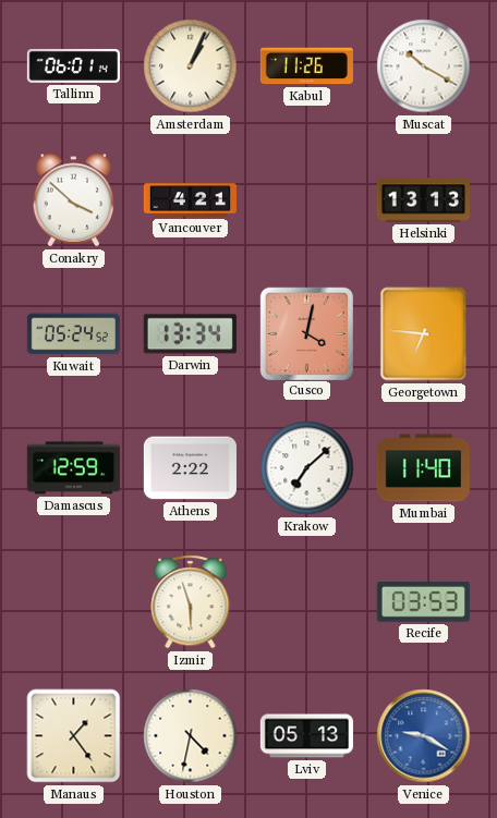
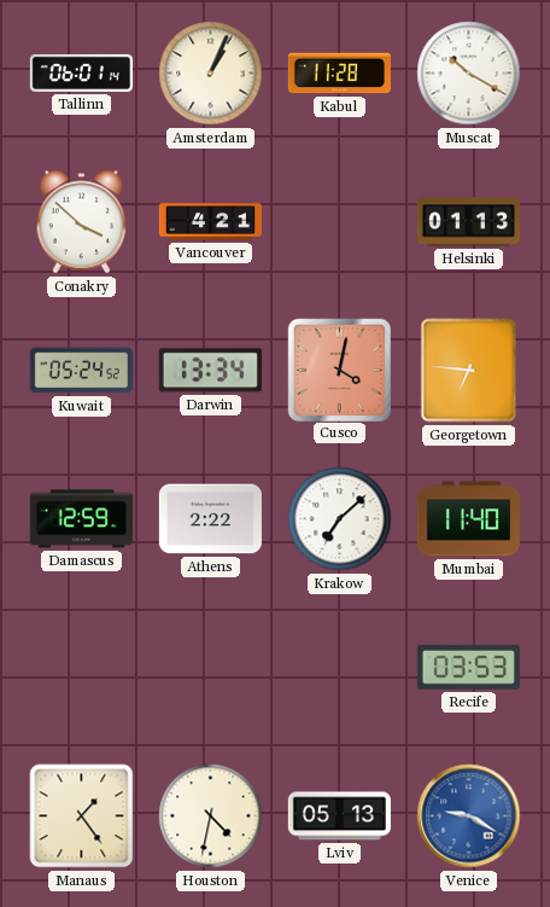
Kabul: 11:26 -> 11:28 (339, 74)
Helsinki: 13:13 -> 01:13 (468, 222)
Izmir: 5:57 -> none (191, 602)
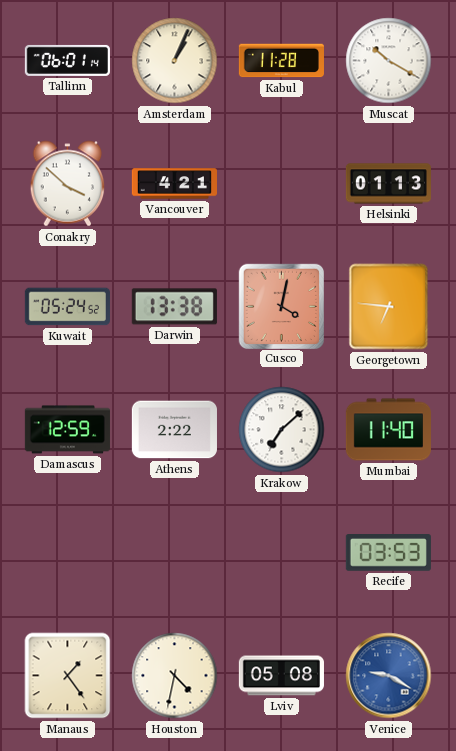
Darwin: 13:34 -> 13:38 (174, 307)
Lviv: 05:13 -> 05:08 (281, 676)
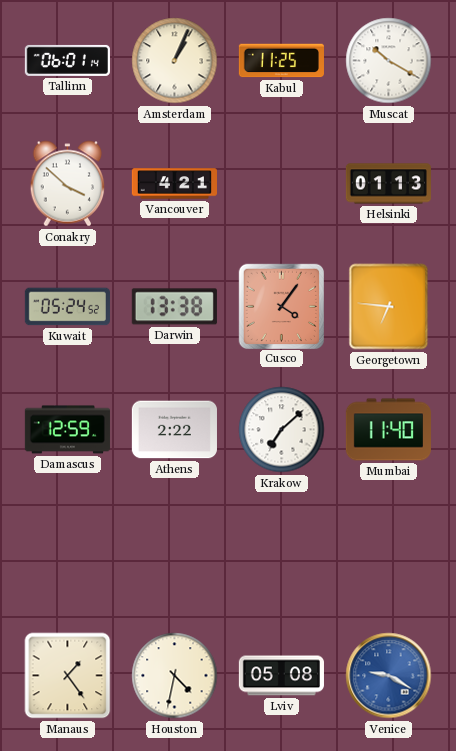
Kabul: 11:28 -> 11:25 (281, 61)
Cusco: 4:02 -> 4:06 (281, 306)
Recife: 03:53 -> none (388, 553)
